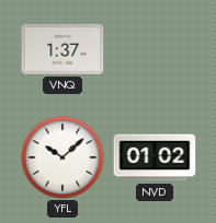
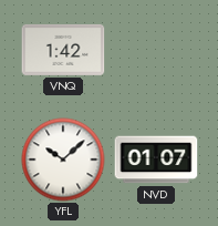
VNQ: 1:37 -> 1:42 (63, 50)
NVD: 01:02 -> 01:07 (156, 160)
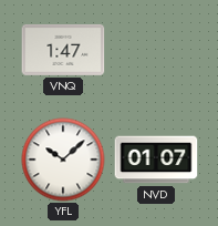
VNQ: 1:42 -> 1:47 (63, 50)
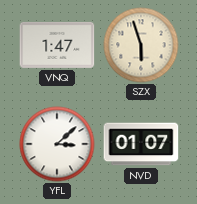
SZX: none -> 5:57 (141, 45)
YFL: 10:08 -> 3:08 (57, 144)
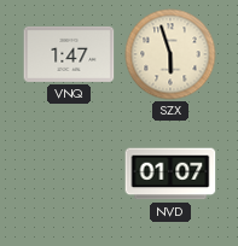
YFL: 3:08 -> none (57, 144)
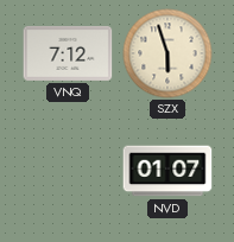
VNQ: 1:47 -> 7:12 (68, 53)
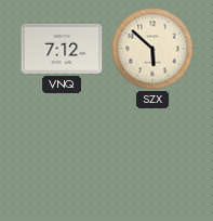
SZX: 5:57 -> 5:52 (152, 49)
NVD: 01:07 -> none (167, 171)
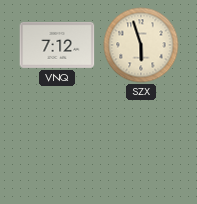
SZX: 5:52 -> 5:57 (141, 45)
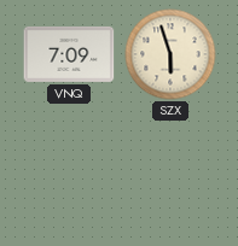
VNQ: 7:12 -> 7:09 (69, 54)
